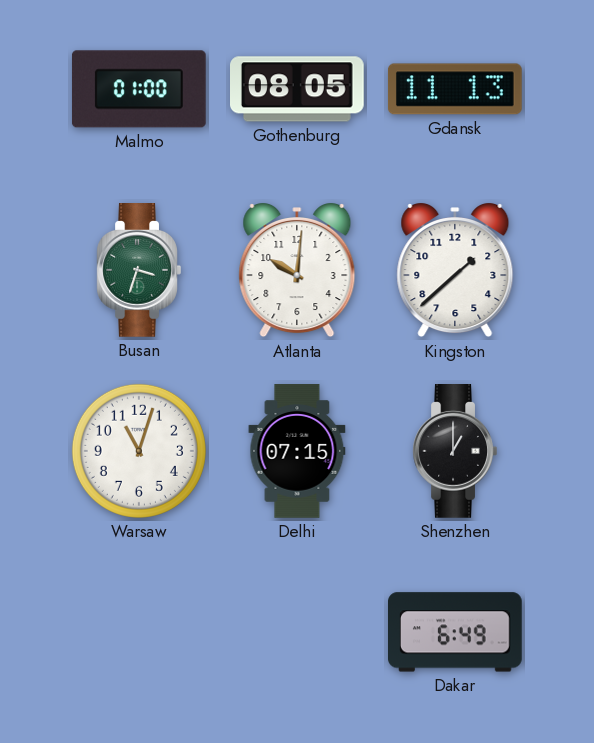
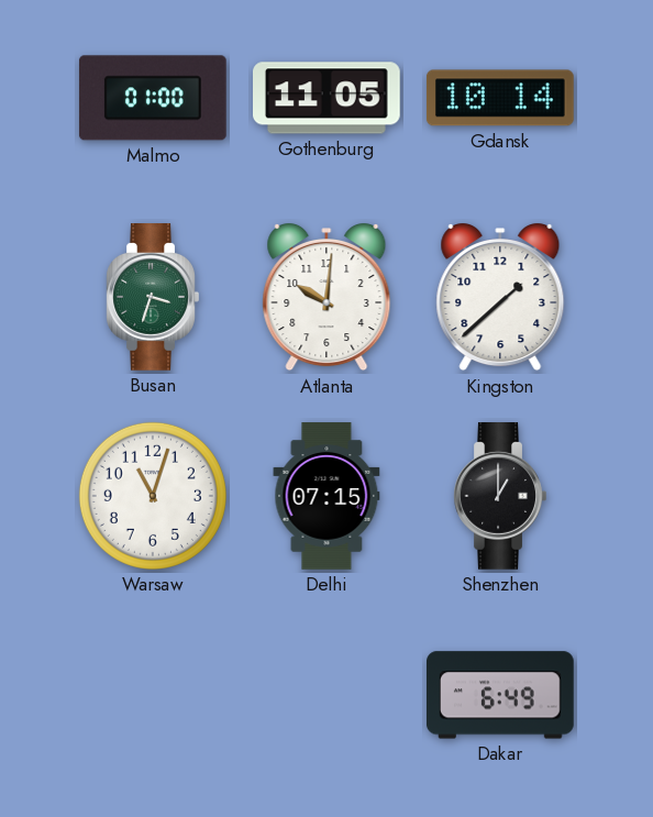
Gothenburg: 08:05 -> 11:05 (328, 98)
Gdansk: 11:13 -> 10:14 (500, 98)
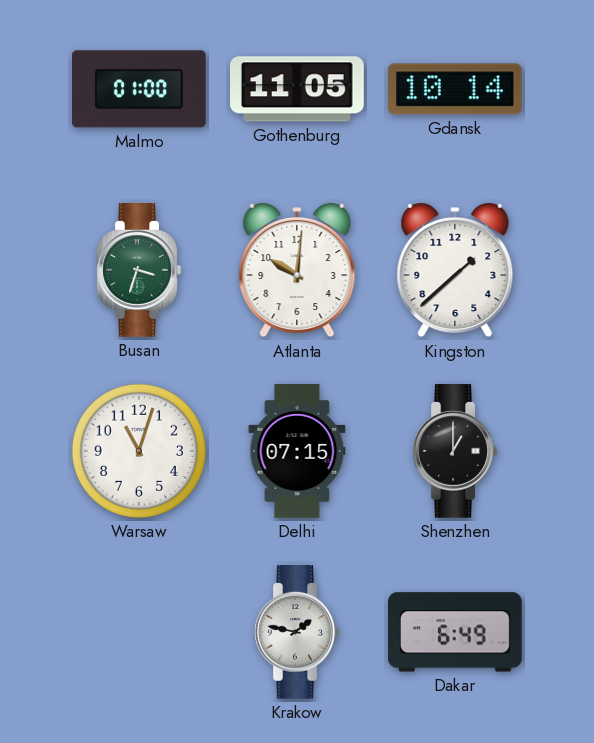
Krakow: none -> 1:47 (297, 633)
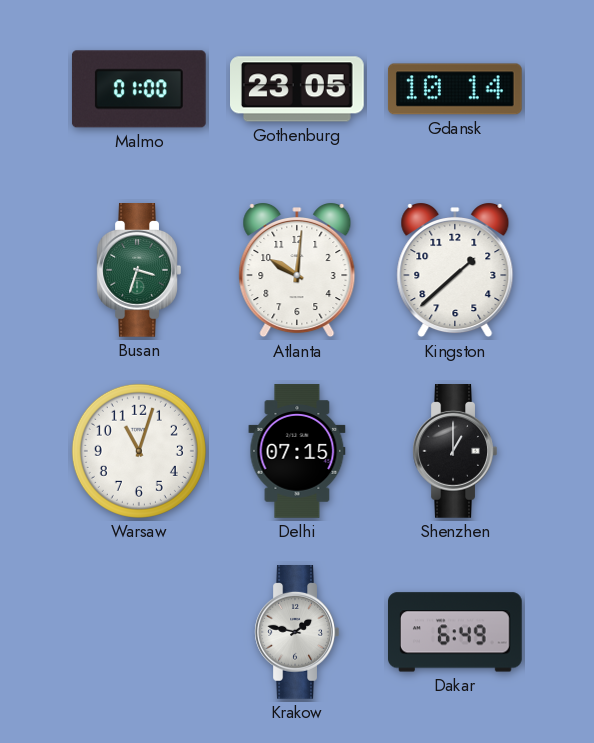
Gothenburg: 11:05 -> 23:05 (298, 89)
